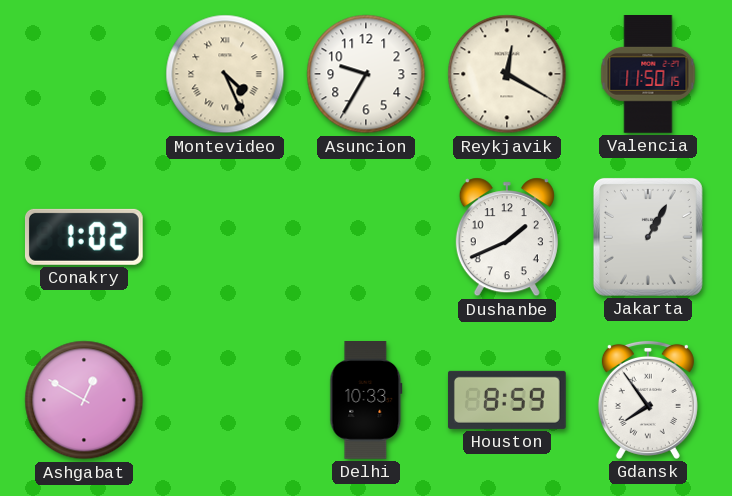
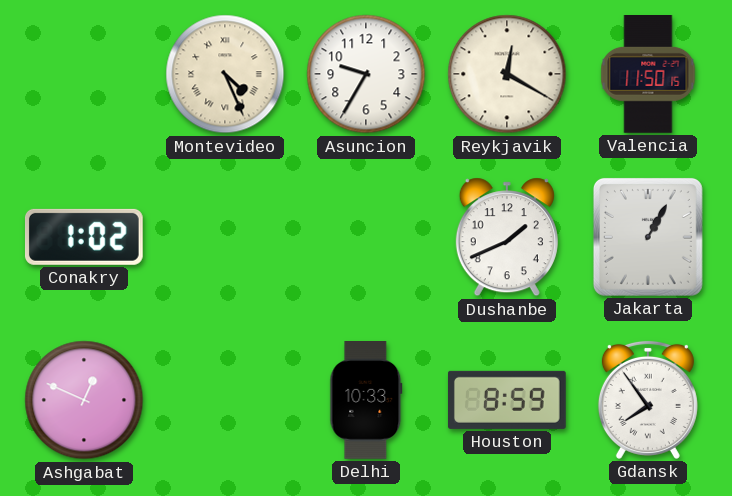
Ashgabat: 12:50 -> 12:49 (84, 400)
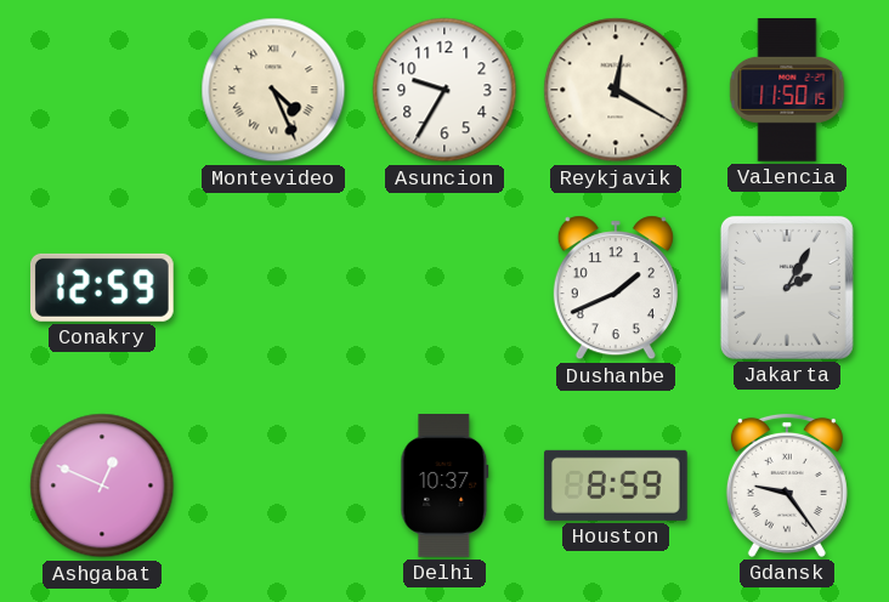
Conakry: 1:02 -> 12:59 (102, 288)
Jakarta: 1:05 -> 2:05 (787, 288)
Delhi: 10:33 -> 10:37 (444, 485)
Gdansk: 7:54 -> 9:24 (787, 485)
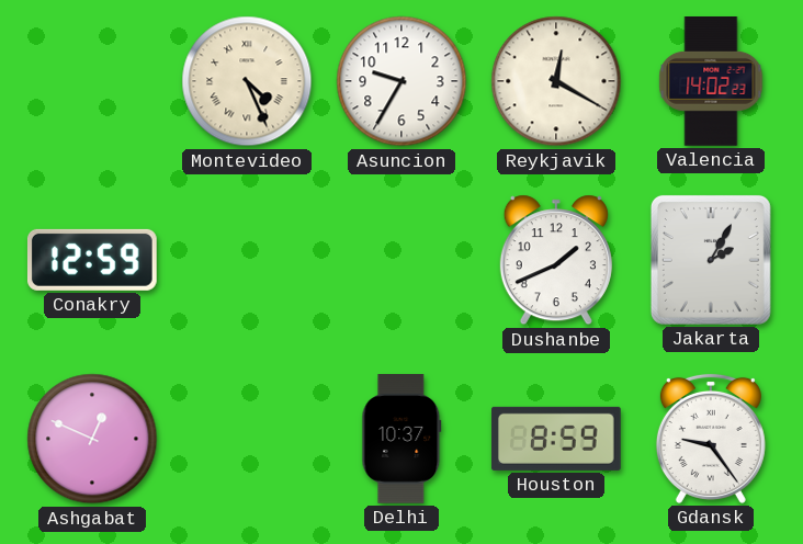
Valencia: 11:50 -> 14:02 (711, 82)
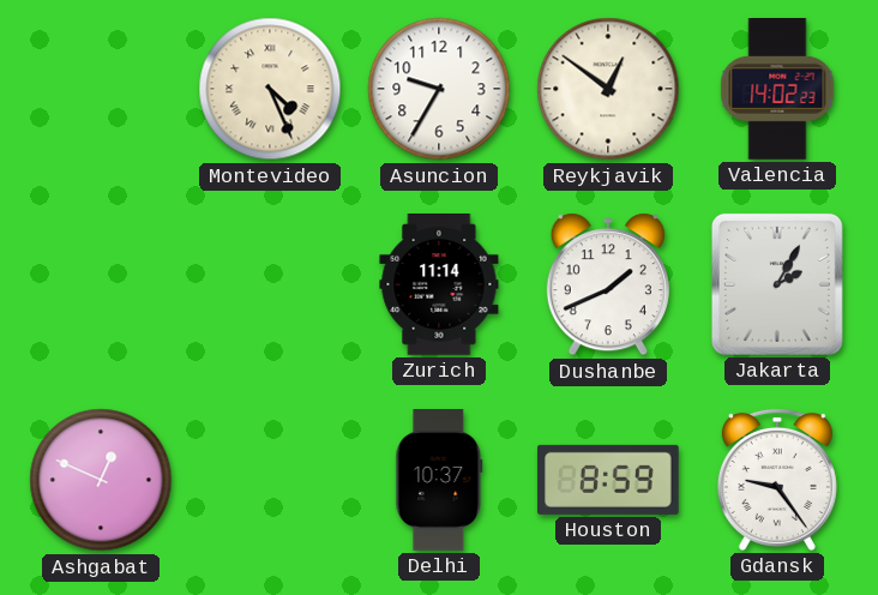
Reykjavik: 12:20 -> 12:51 (608, 89)
Conakry: 12:59 -> none (92, 260)
Zurich: none -> 11:14 (439, 286)
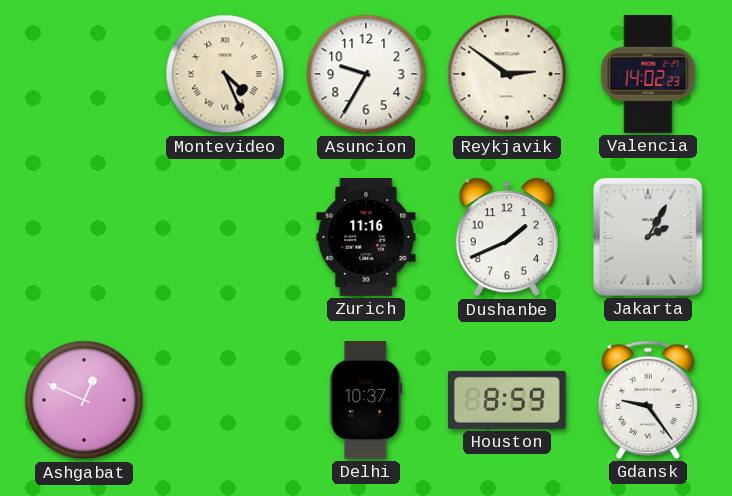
Reykjavik: 12:51 -> 2:51 (507, 74)
Zurich: 11:14 -> 11:16 (366, 238)
